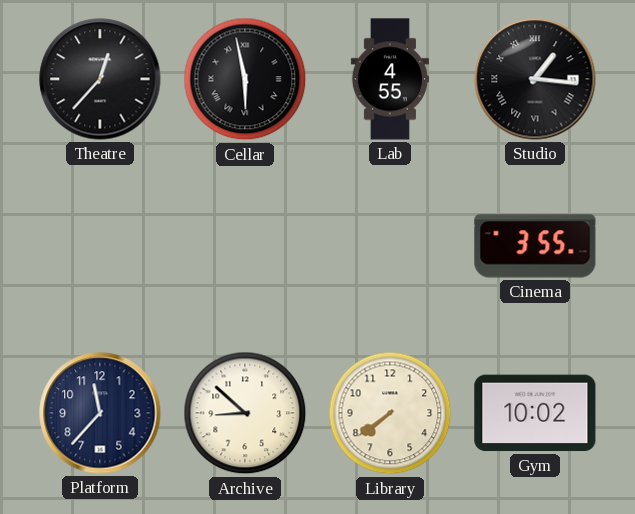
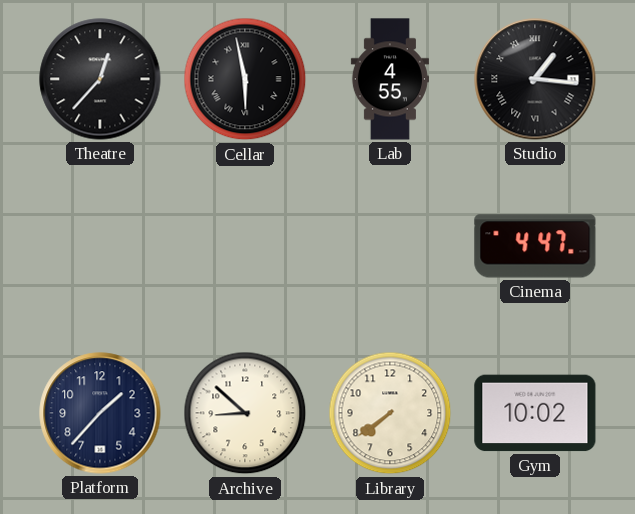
Cinema: 3:55 -> 4:47 (535, 246)
Platform: 11:37 -> 1:37 (100, 413)
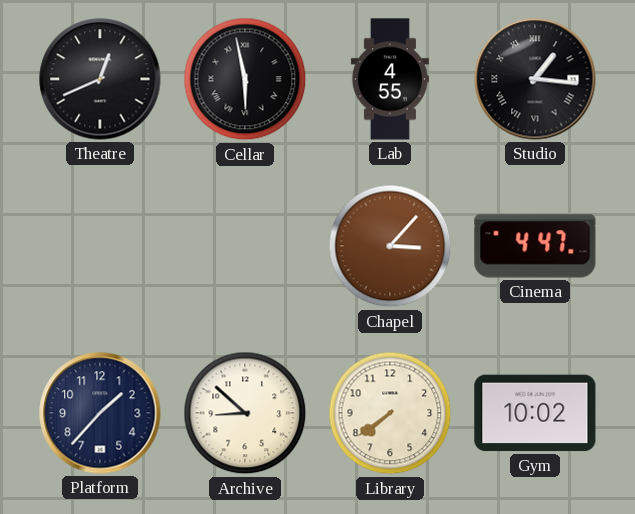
Theatre: 12:37 -> 12:41 (100, 79)
Chapel: none -> 3:07 (390, 246)
